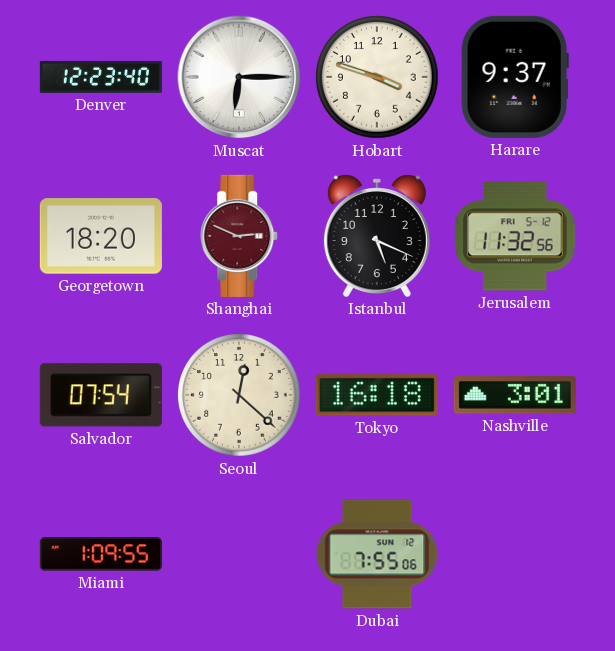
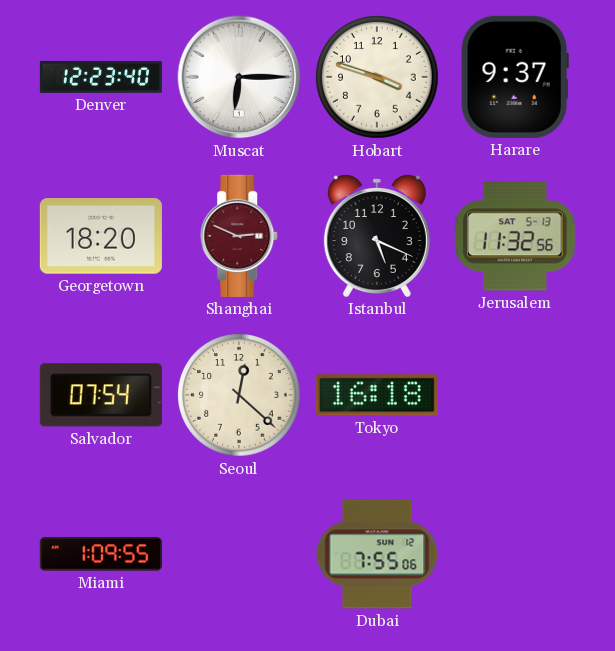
Jerusalem date: FRI 5-12 -> SAT 5-13 (515, 236)
Nashville: 3:01 -> none (515, 395)
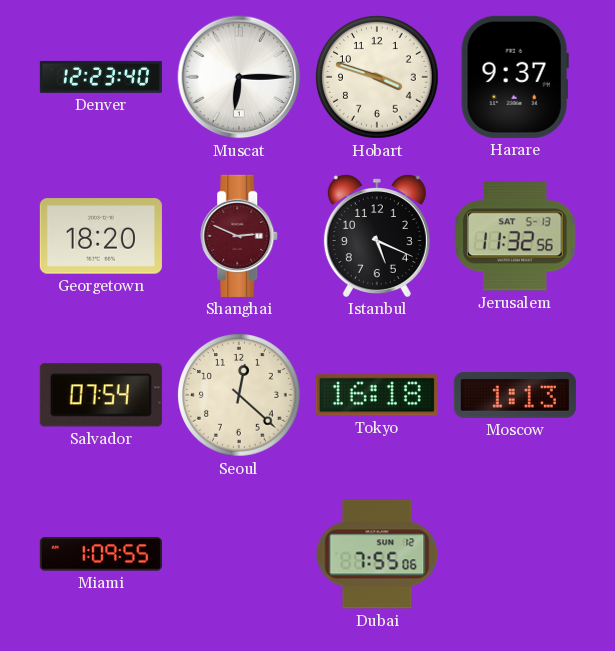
Moscow: none -> 1:13 (515, 395)
